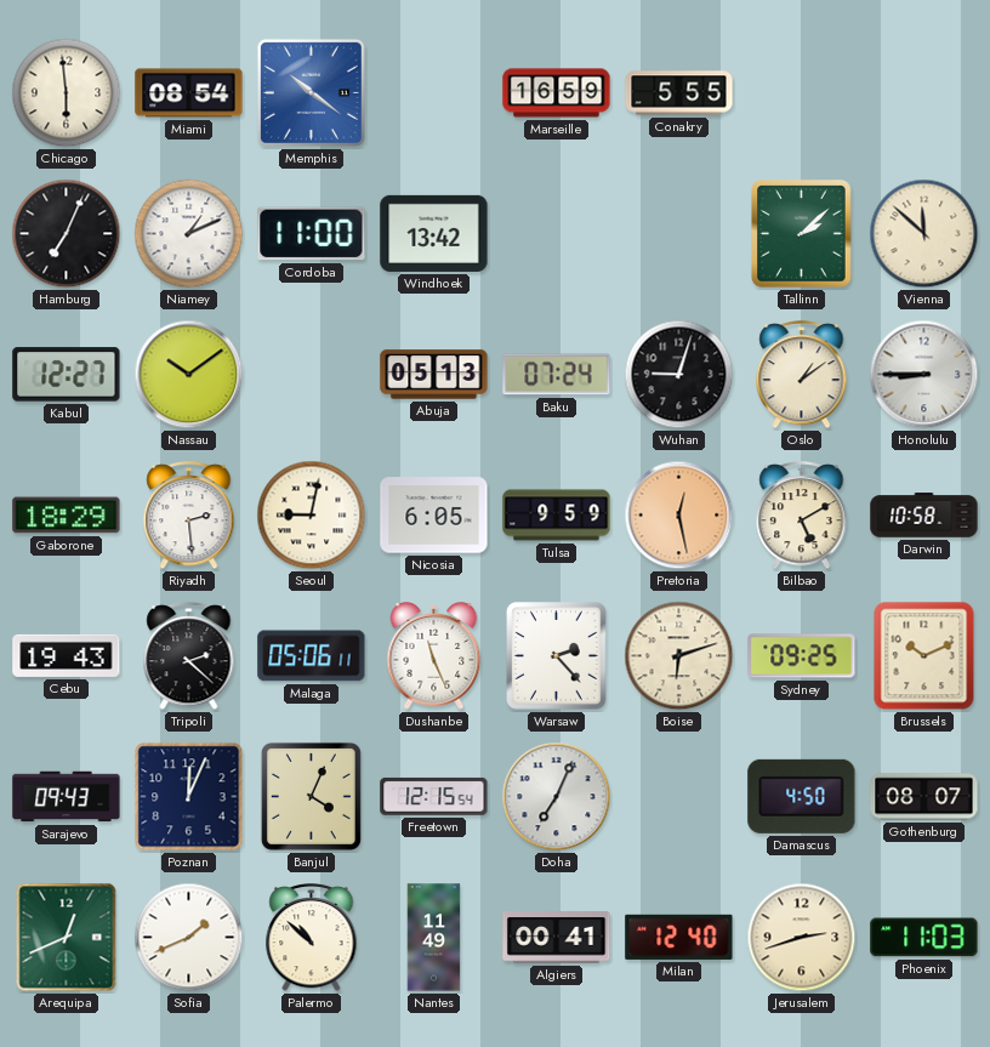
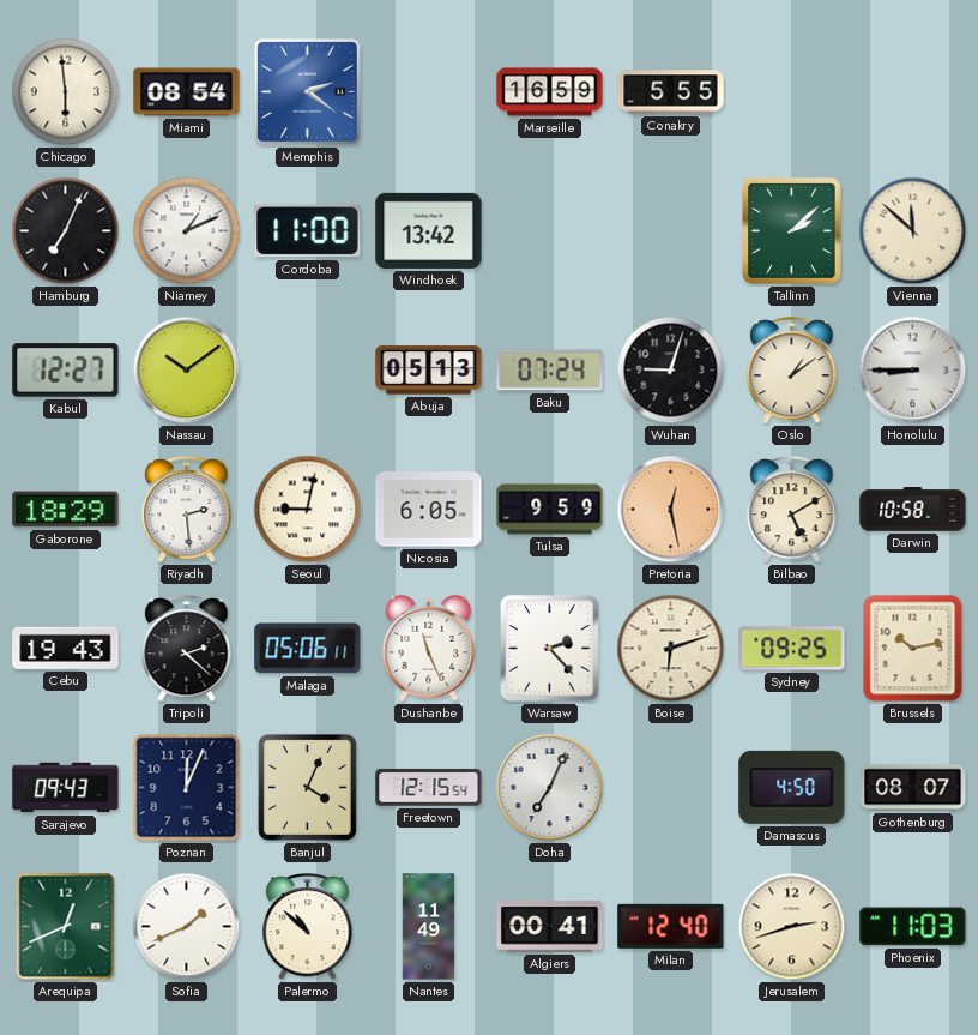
Memphis: 10:21 -> 2:21 (307, 91)
Brussels: 10:11 -> 10:13 (913, 649)
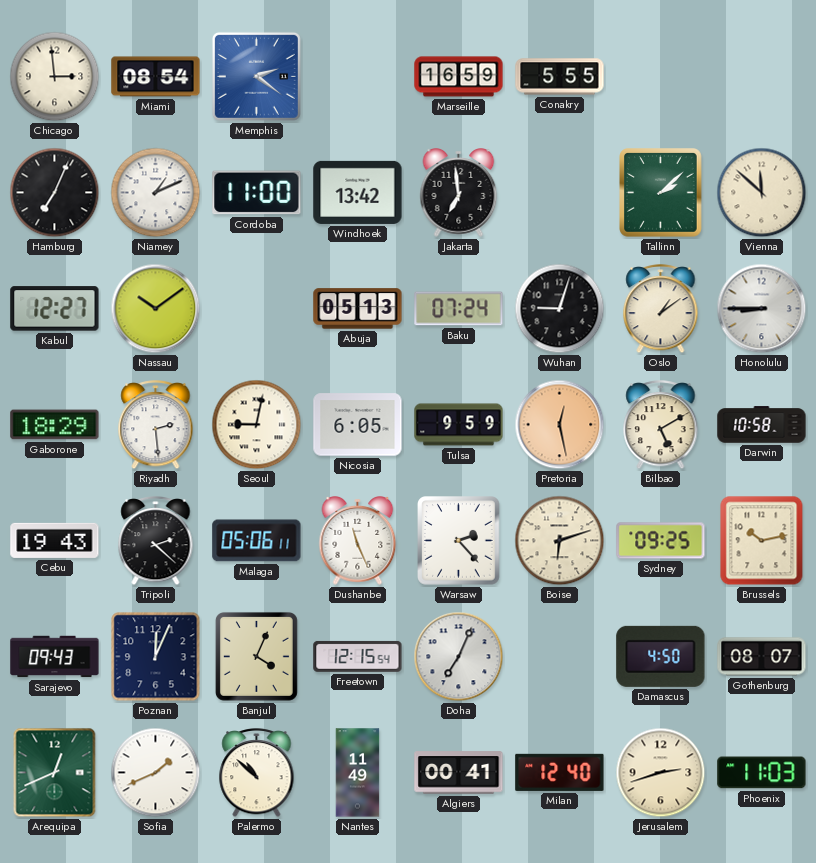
Chicago: 5:59 -> 2:59 (55, 77)
Jakarta: none -> 6:59 (459, 193)
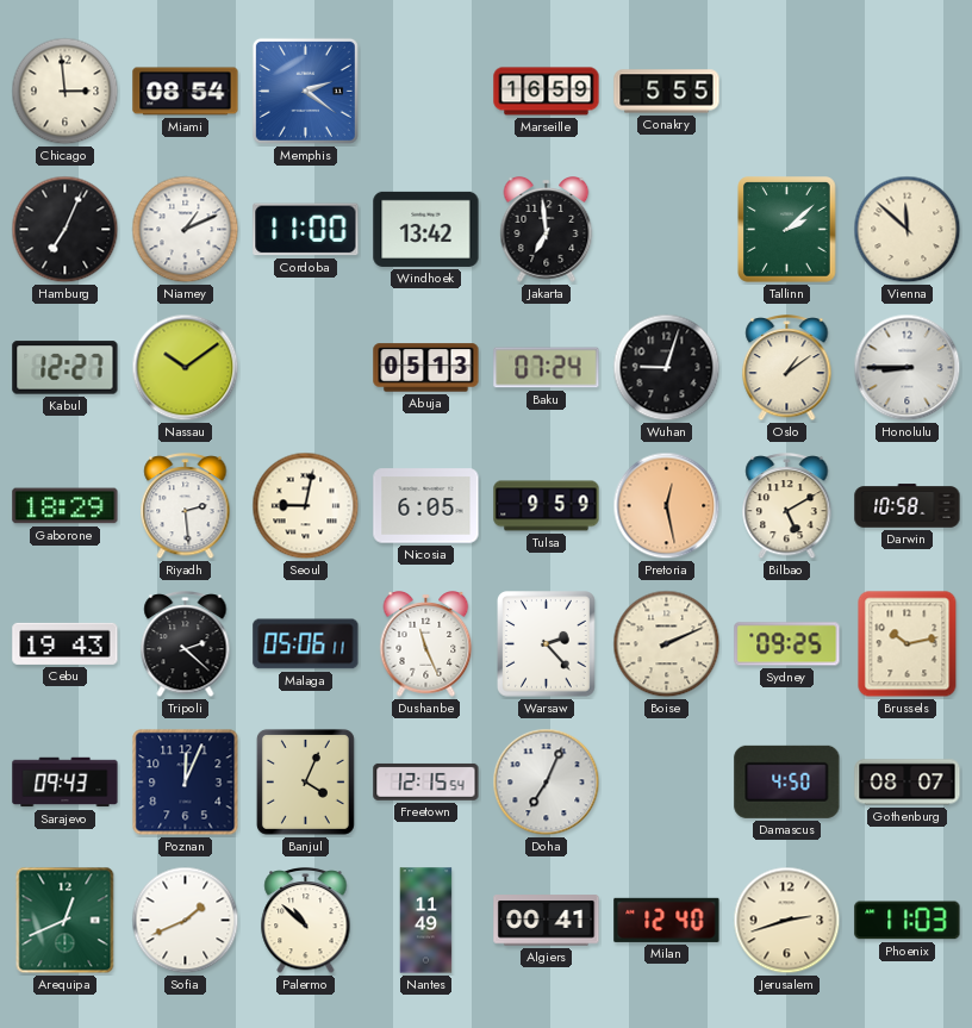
Boise: 6:12 -> 2:11 (667, 644)
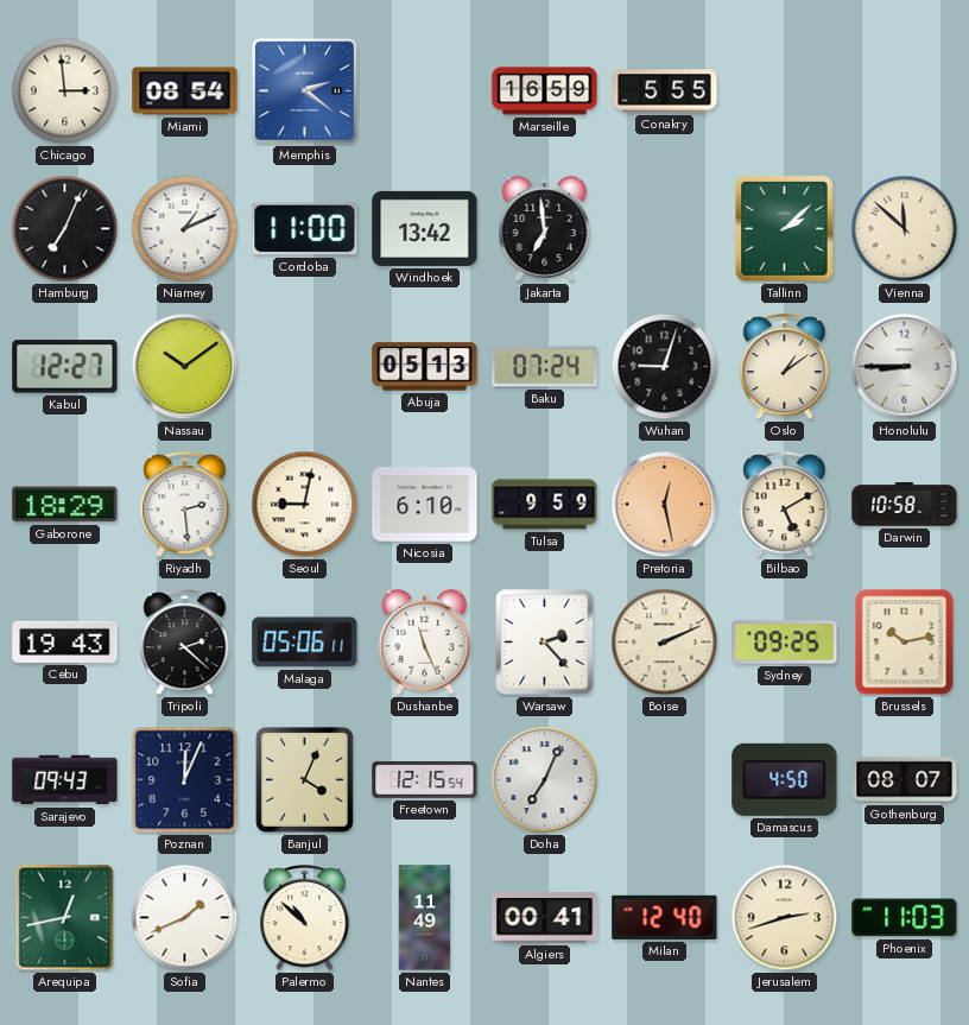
Nicosia: 6:05 -> 6:10 (425, 505)
Arequipa: 12:41 -> 12:43 (65, 918)
